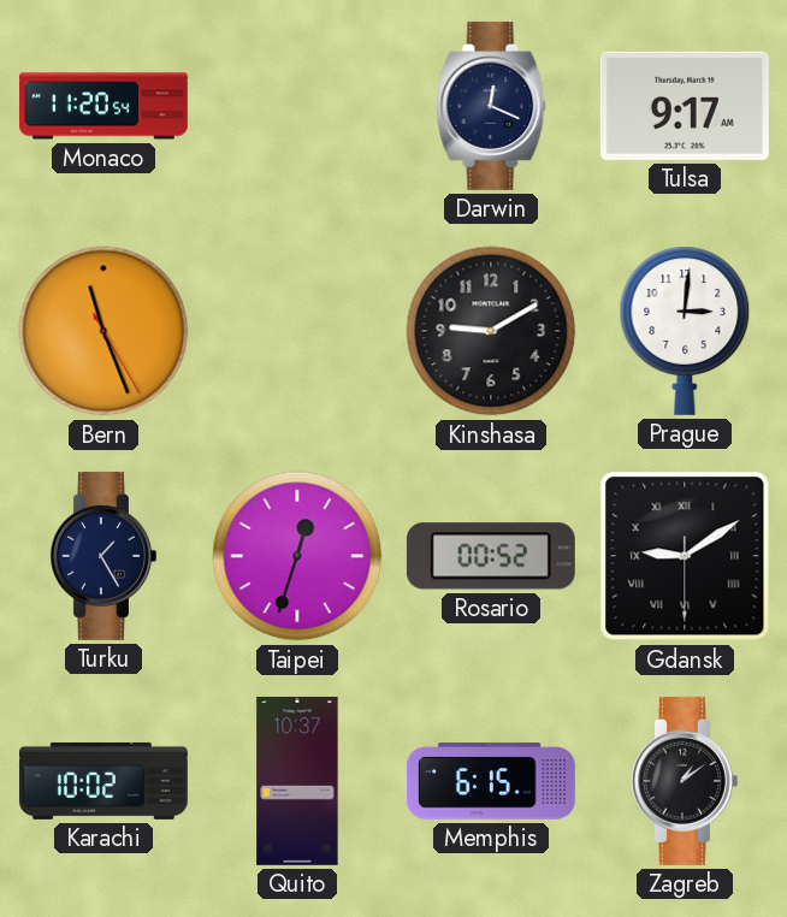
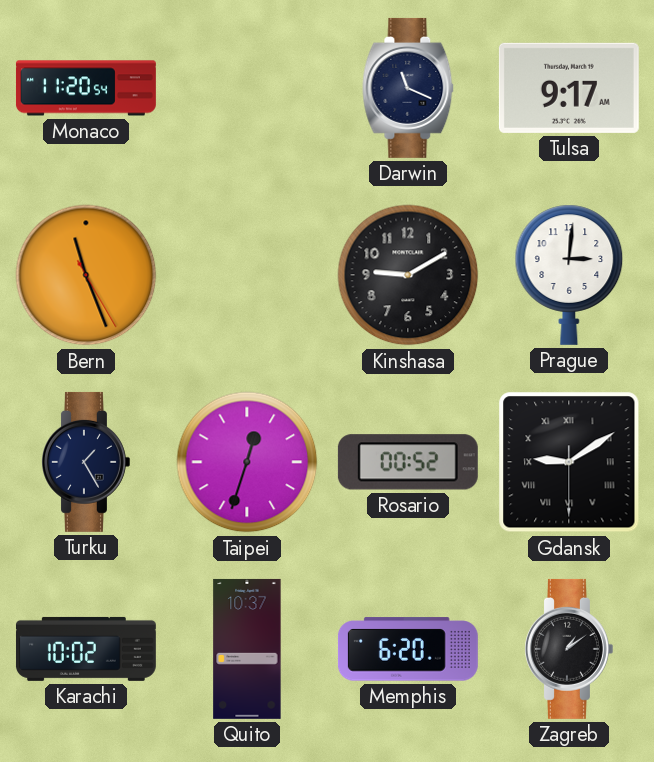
Darwin: 12:19 -> 11:19 (408, 88)
Memphis: 6:15 -> 6:20 (408, 649)
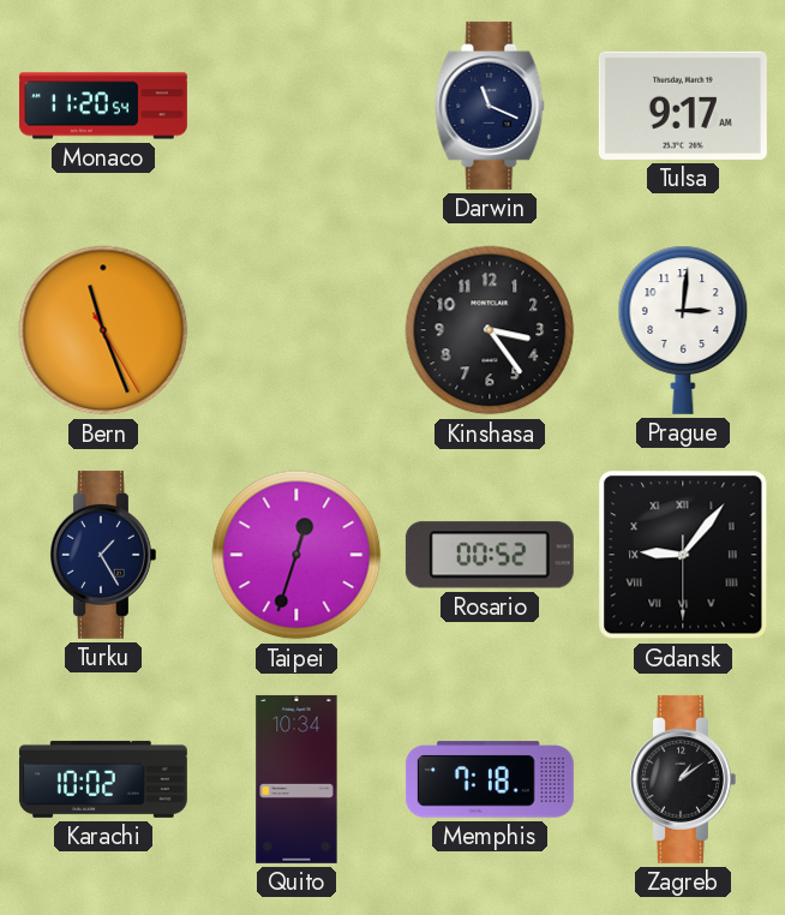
Kinshasa: 9:10 -> 3:24 (490, 330)
Gdansk: 9:09 -> 9:06 (683, 555)
Quito: 10:37 -> 10:34 (296, 779)
Memphis: 6:20 -> 7:18 (490, 779)
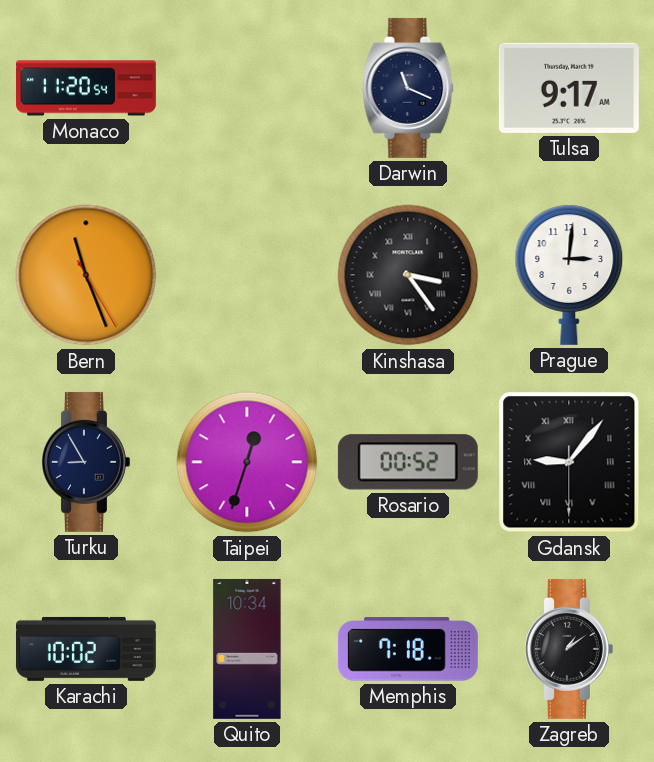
Kinshasa numerals: Arabic -> Roman (408, 275)
Turku: 1:25 -> 8:55 (86, 462)
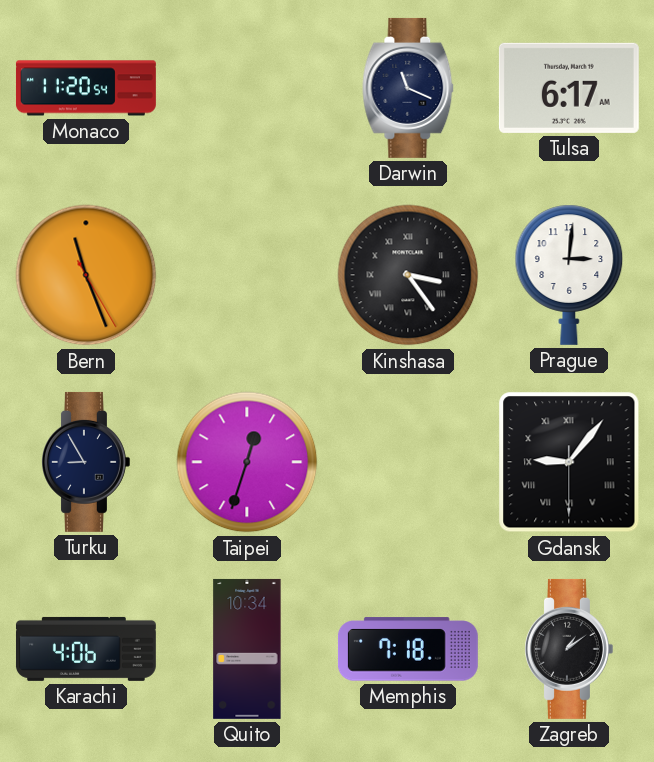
Tulsa: 9:17 -> 6:17 (569, 88)
Rosario: 00:52 -> none (408, 462)
Karachi: 10:02 -> 4:06 (86, 649)
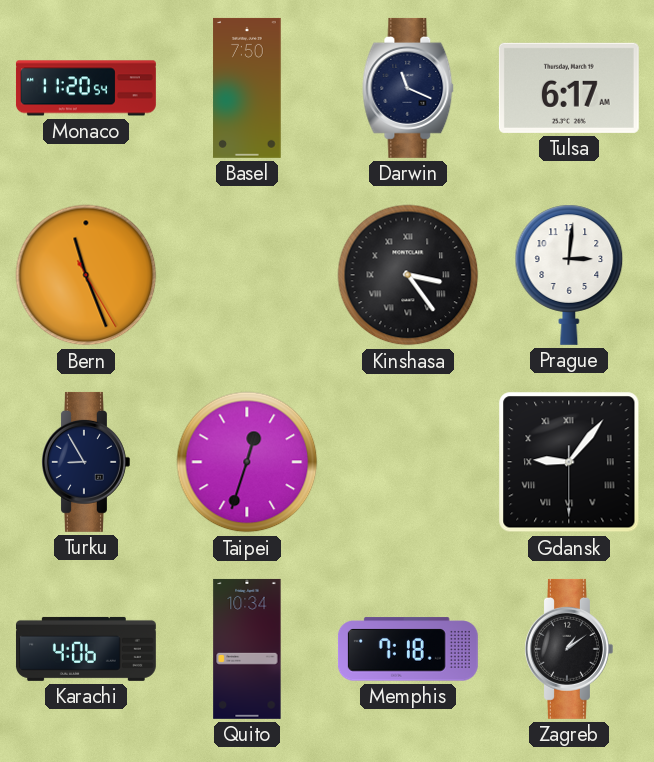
Basel: none -> 7:50 (247, 88)
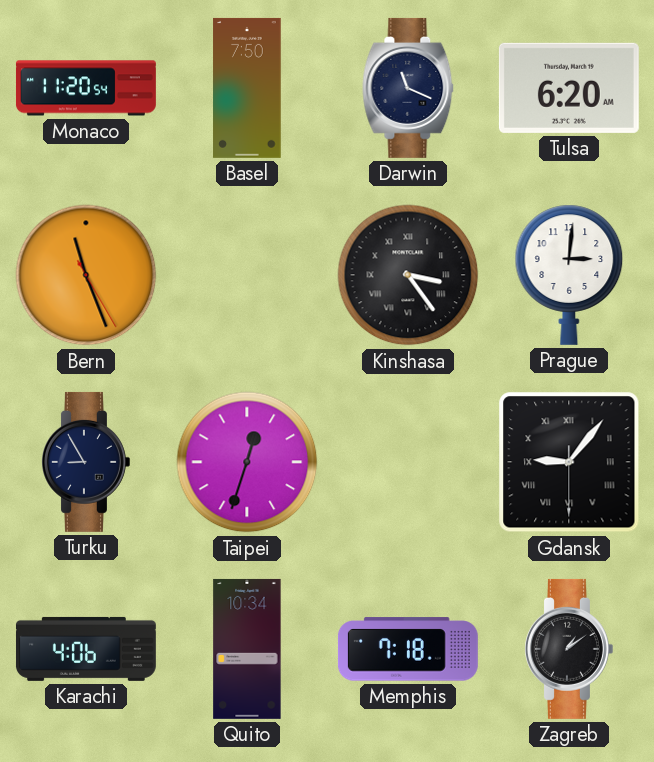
Tulsa: 6:17 -> 6:20 (569, 88)
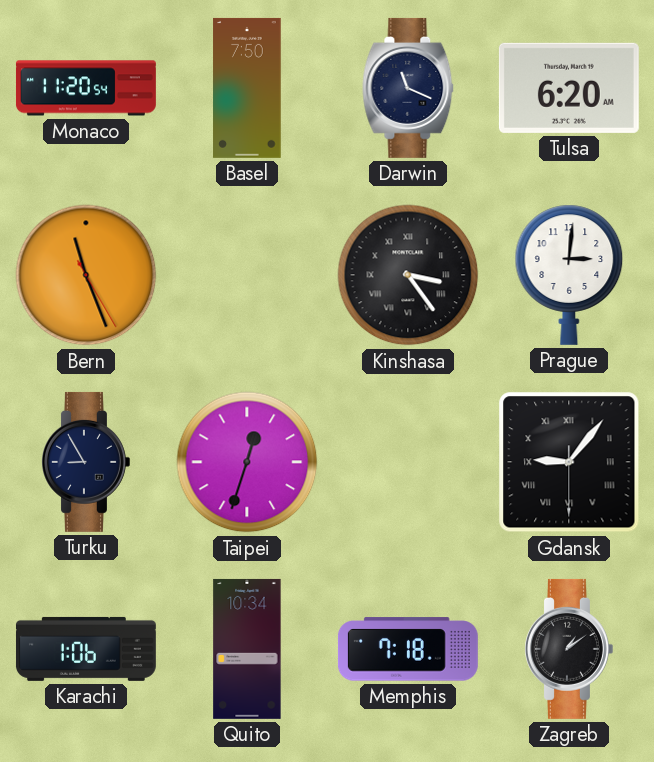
Karachi: 4:06 -> 1:06 (86, 649)
